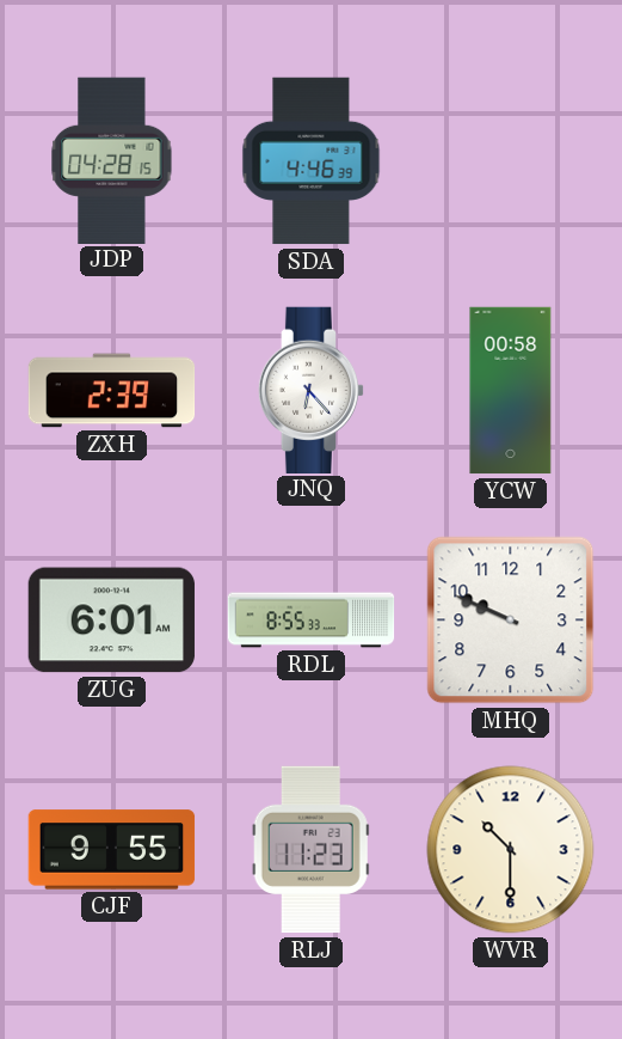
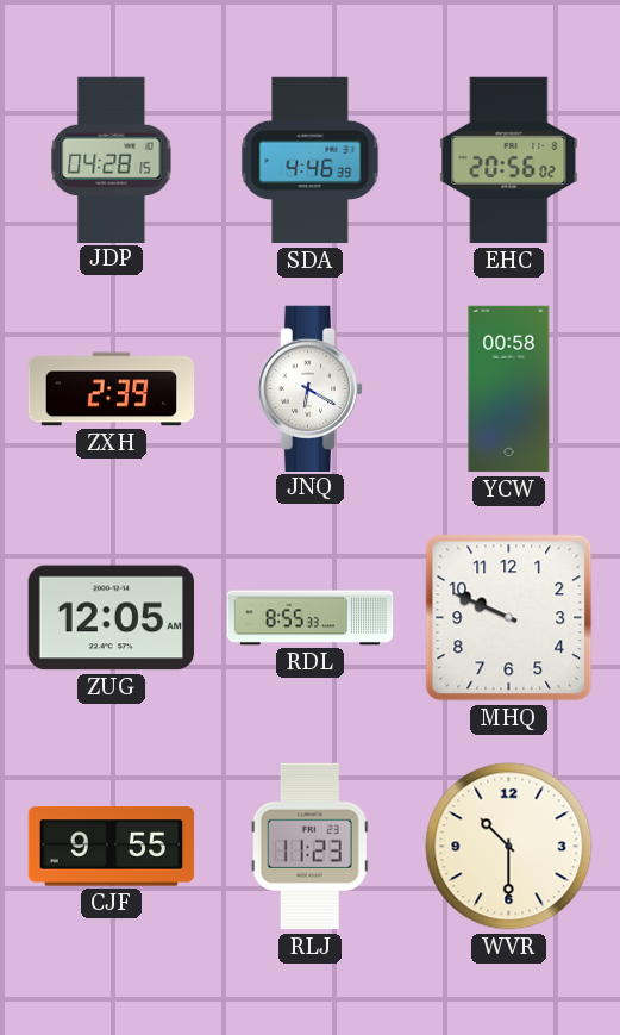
EHC: none -> 20:56 (509, 161)
JNQ: 6:23 -> 6:20 (311, 388)
ZUG: 6:01 -> 12:05 (111, 618)
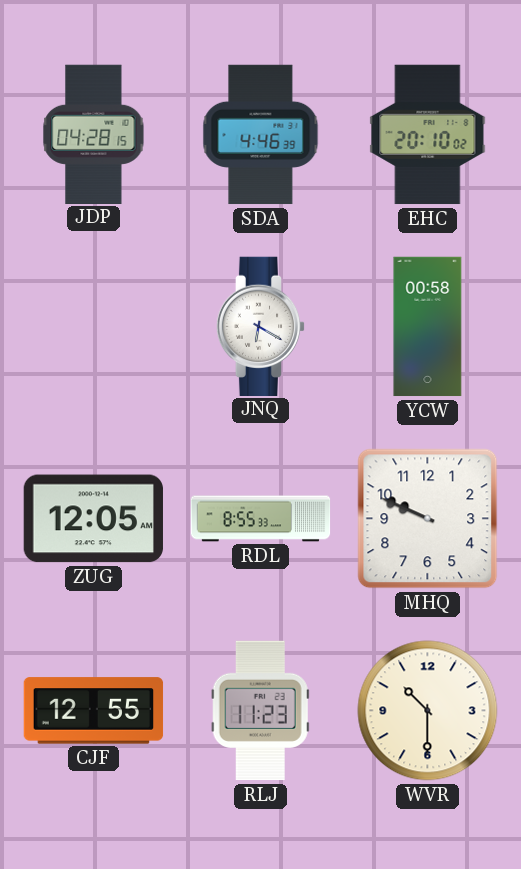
EHC: 20:56 -> 20:10 (428, 135)
ZXH: 2:39 -> none (112, 389)
CJF: 9:55 -> 12:55 (94, 711)
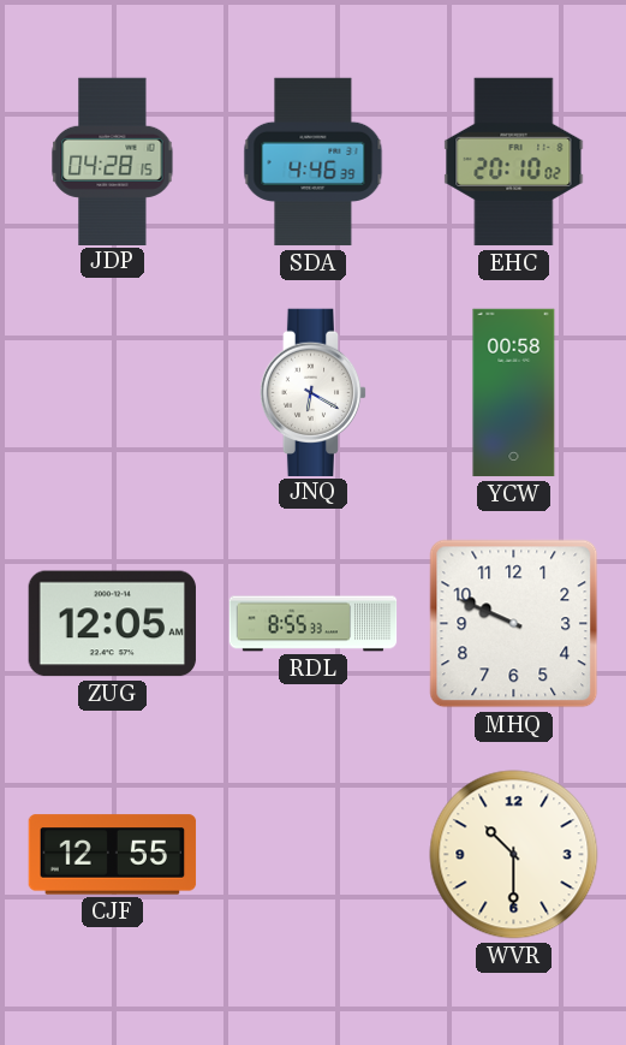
RLJ: 11:23 -> none (260, 711)
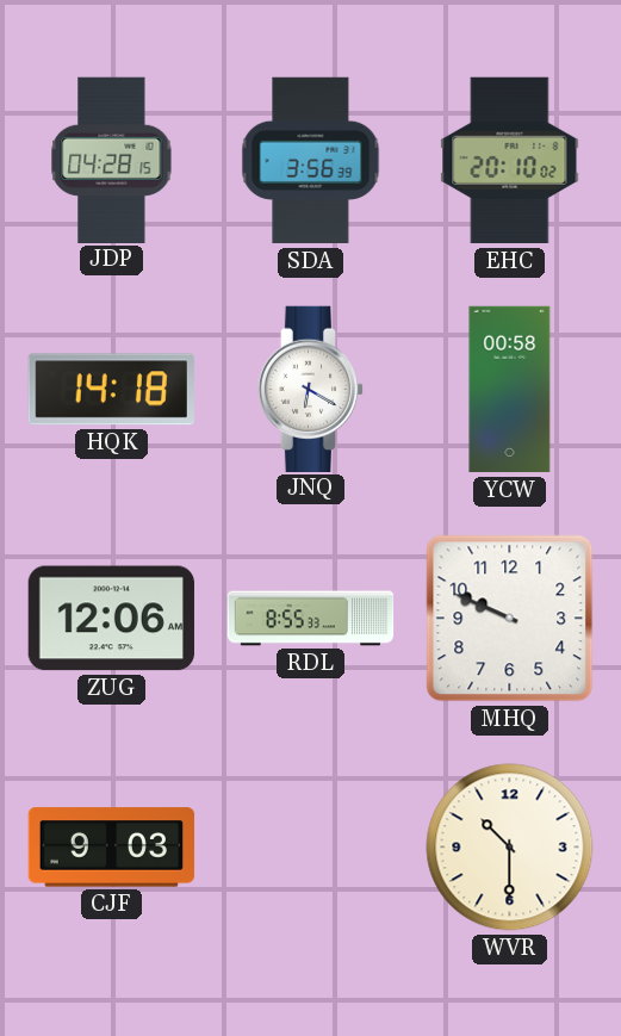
SDA: 4:46 -> 3:56 (311, 161)
HQK: none -> 14:18 (111, 390)
ZUG: 12:05 -> 12:06 (111, 619)
CJF: 12:55 -> 9:03 (112, 848)
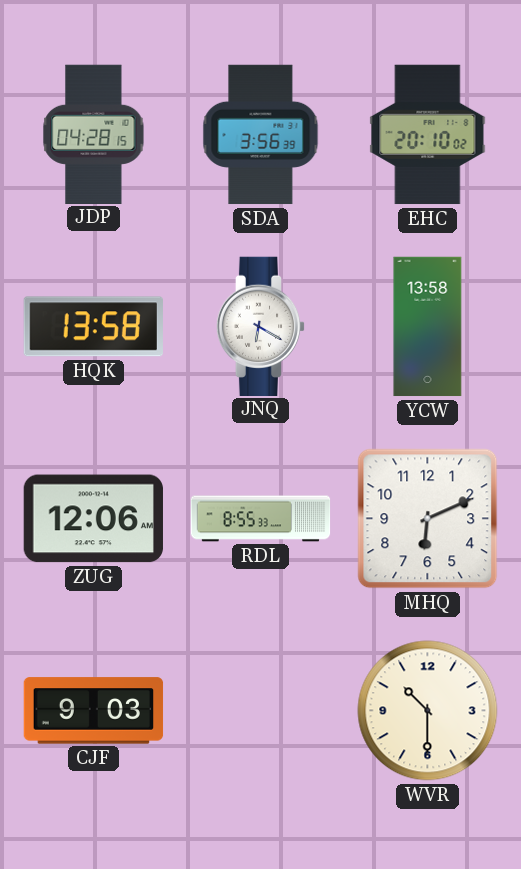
HQK: 14:18 -> 13:58 (93, 327)
YCW: 00:58 -> 13:58 (428, 327)
MHQ: 9:49 -> 6:11 (428, 519)
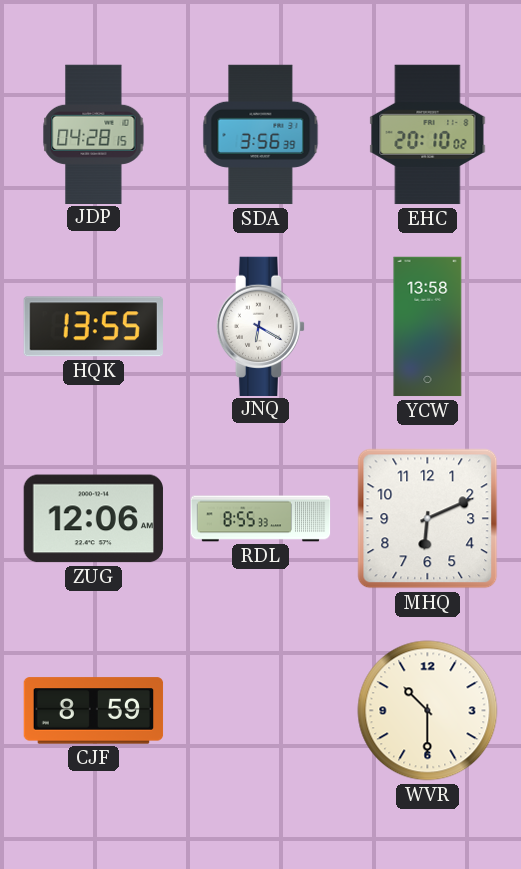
HQK: 13:58 -> 13:55 (93, 327)
CJF: 9:03 -> 8:59 (94, 711)
